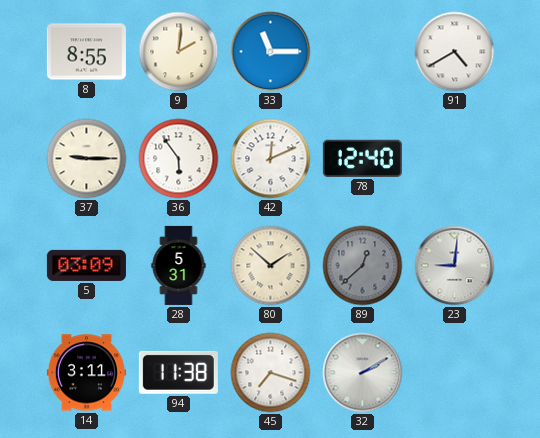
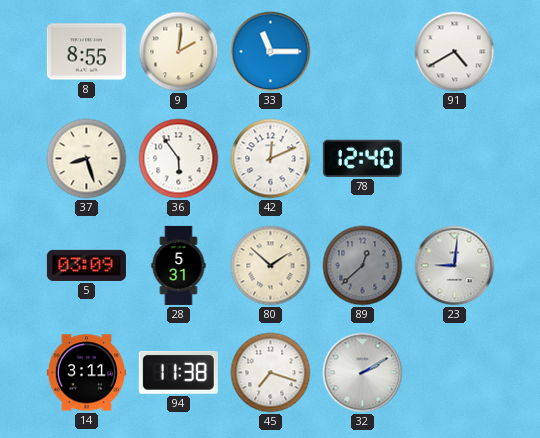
37: 9:15 -> 8:27 (87, 159)
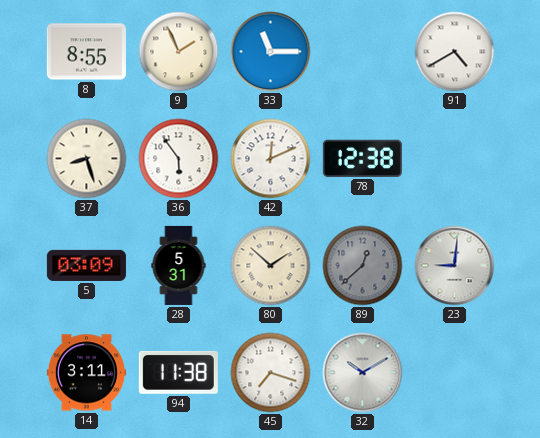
9: 2:01 -> 1:56 (179, 52)
78: 12:40 -> 12:38 (362, 158)
32: 2:10 -> 10:10 (363, 373)
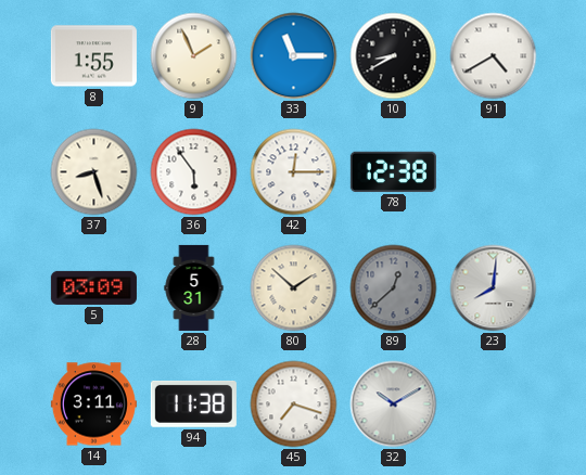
8: 8:55 -> 1:55 (93, 56)
10: none -> 8:40 (394, 56)
42: 12:11 -> 12:15 (294, 172)
23: 9:01 -> 8:01 (494, 288)
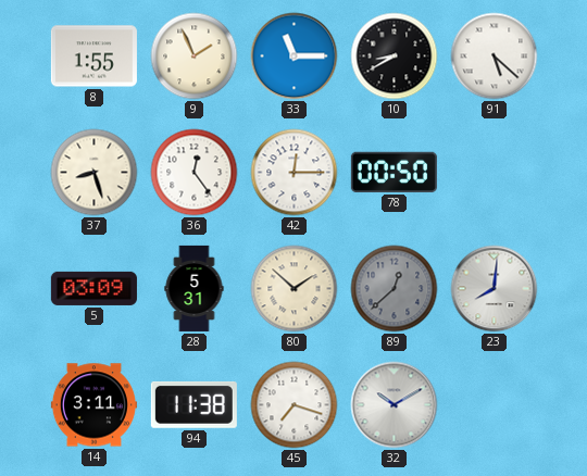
91: 4:40 -> 5:22 (495, 57)
36: 5:54 -> 12:24 (195, 173)
78: 12:38 -> 00:50 (394, 172)
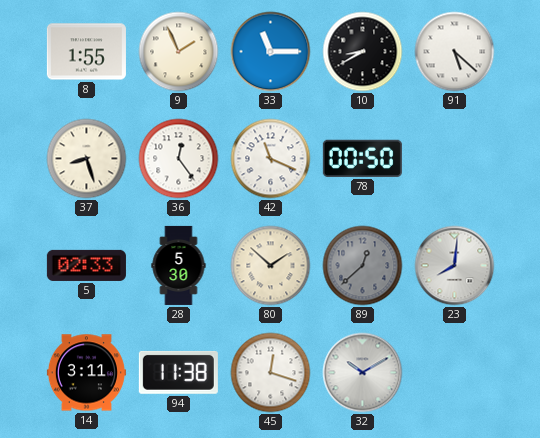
42: 12:15 -> 11:19 (271, 159)
5: 03:09 -> 02:33 (86, 265)
28: 5:31 -> 5:30 (179, 265)
45: 7:18 -> 12:18 (271, 373)
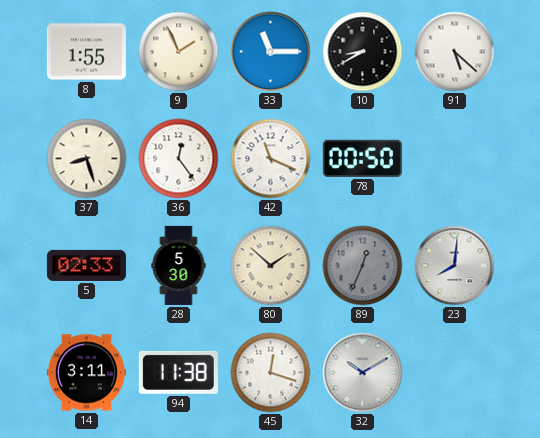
89: 12:38 -> 12:34 (363, 266)
